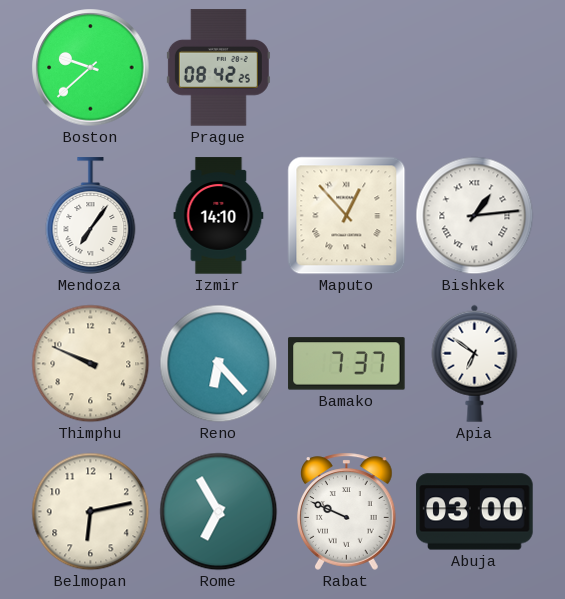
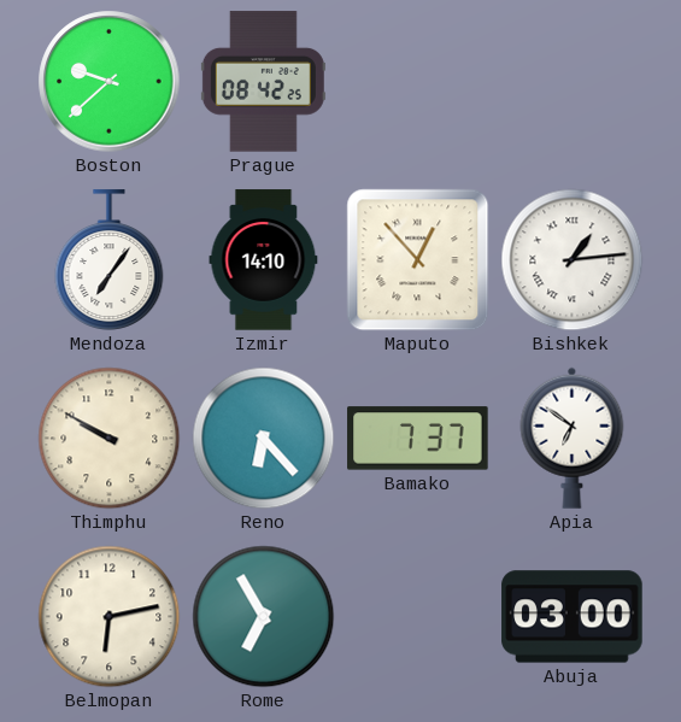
Thimphu: 9:49 -> 9:50 (110, 439)
Rabat: 9:49 -> none (347, 511)
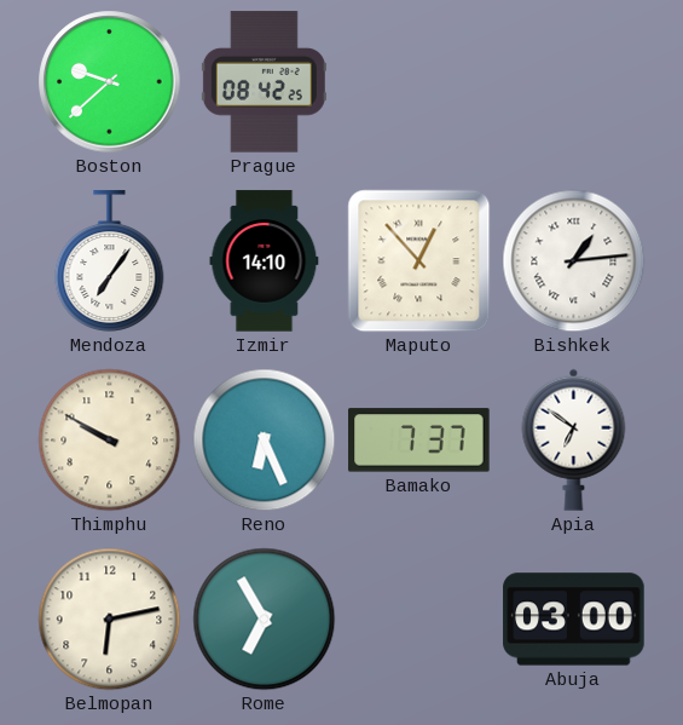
Reno: 6:23 -> 6:26 (265, 441)
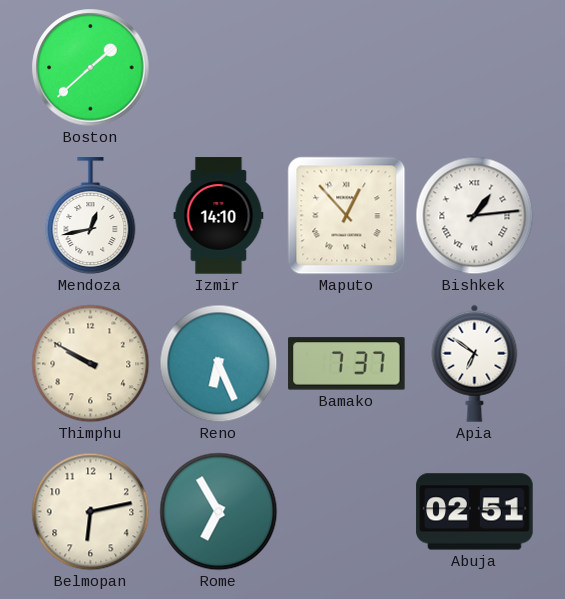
Boston: 9:38 -> 1:38 (91, 68)
Prague: 08:42 -> none (264, 82)
Mendoza: 7:06 -> 12:43 (91, 216)
Abuja: 03:00 -> 02:51 (475, 512)
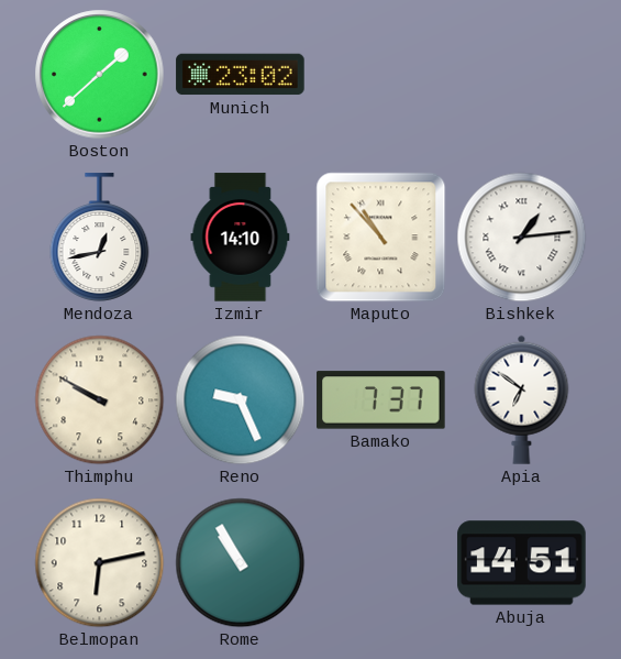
Munich: none -> 23:02 (241, 75)
Maputo: 12:53 -> 10:53 (381, 238)
Reno: 6:26 -> 9:26 (241, 400)
Rome: 6:55 -> 10:55 (241, 563)
Abuja: 02:51 -> 14:51 (522, 563)
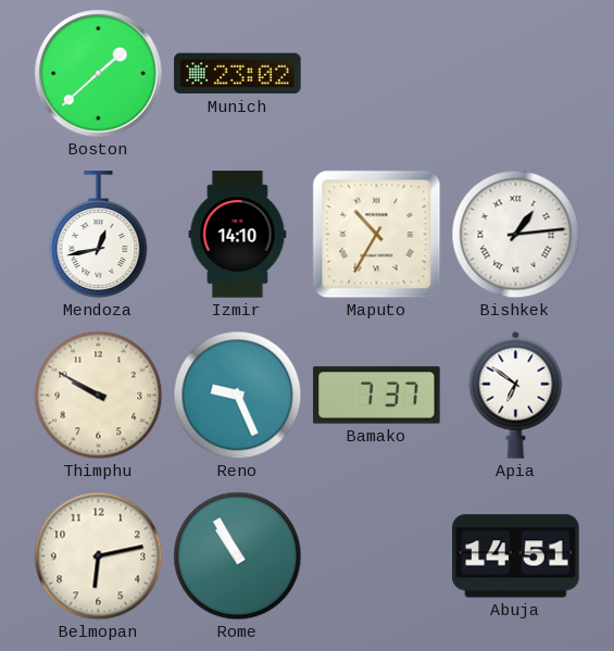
Maputo: 10:53 -> 10:35 (377, 235)
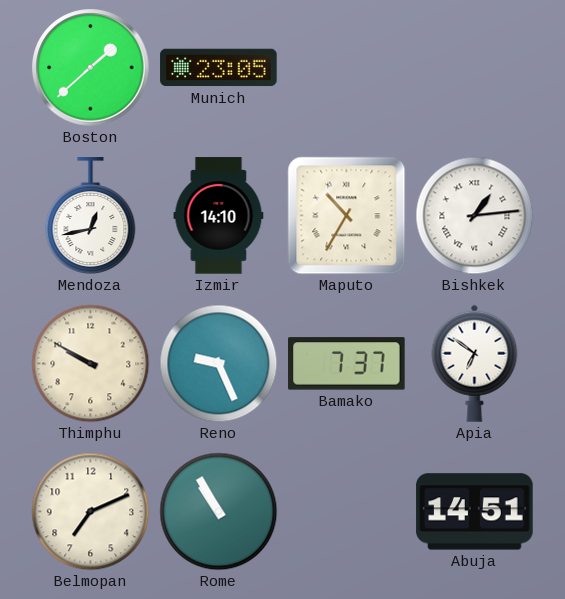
Munich: 23:02 -> 23:05 (219, 68)
Belmopan: 6:13 -> 7:11 (91, 512)
